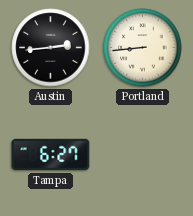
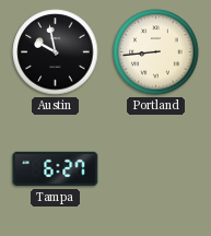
Austin: 2:44 -> 9:58 (56, 52)
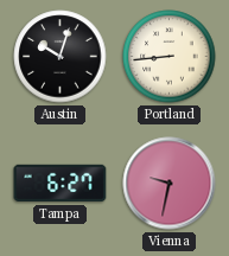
Austin: 9:58 -> 10:03 (61, 57)
Vienna: none -> 9:32 (170, 184)
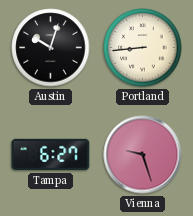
Vienna: 9:32 -> 9:27 (143, 155)
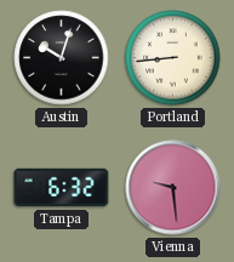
Tampa: 6:27 -> 6:32 (62, 188)
Vienna: 9:27 -> 9:29 (173, 188)
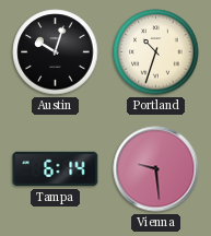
Portland: 8:44 -> 10:33 (156, 52)
Tampa: 6:32 -> 6:14 (56, 169)
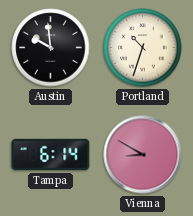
Austin: 10:03 -> 9:59 (51, 48)
Vienna: 9:29 -> 8:50 (143, 155)
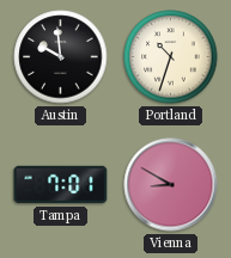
Tampa: 6:14 -> 7:01 (61, 185)
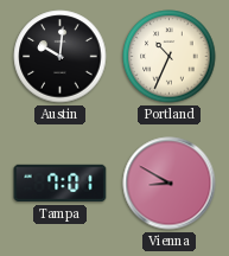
Austin: 9:59 -> 10:01 (61, 57)
Portland: 10:33 -> 10:34 (170, 57)
